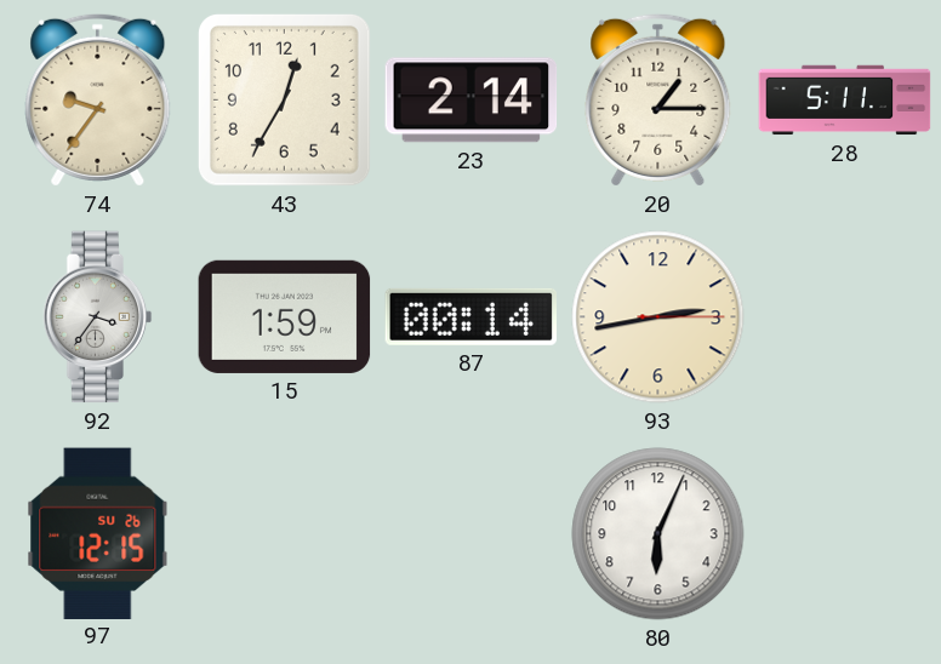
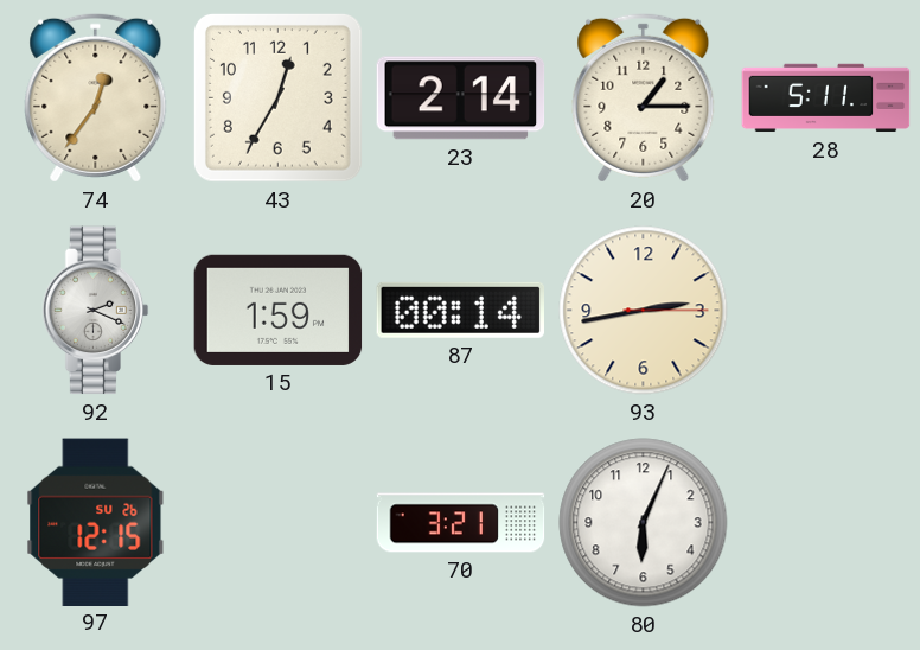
74: 9:36 -> 12:36 (96, 97)
92: 3:36 -> 2:19 (96, 311)
70: none -> 3:21 (461, 523)
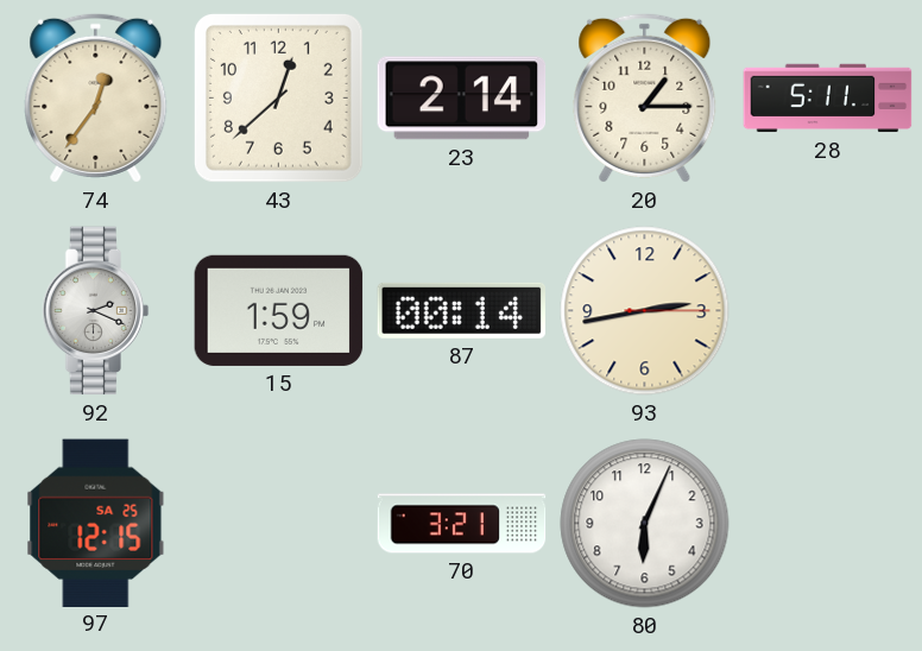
43: 12:35 -> 12:38 (278, 97)
97 date: SU 26 -> SA 25 (96, 523)
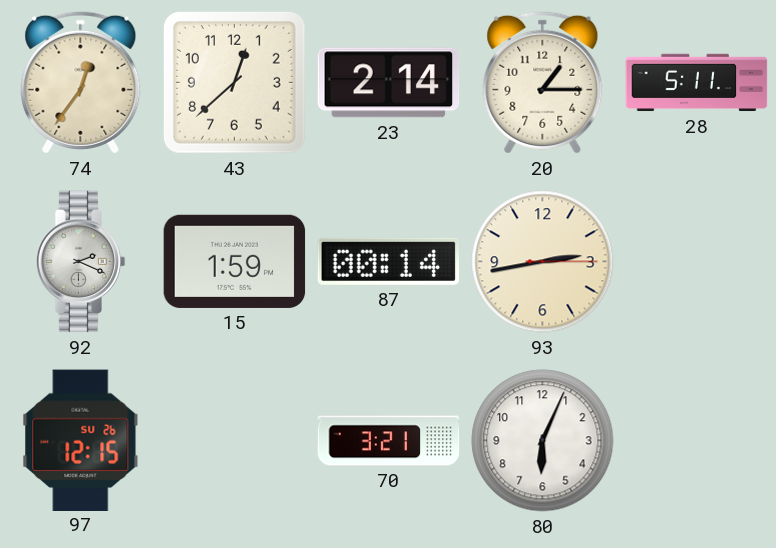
97 date: SA 25 -> SU 26 (81, 440)
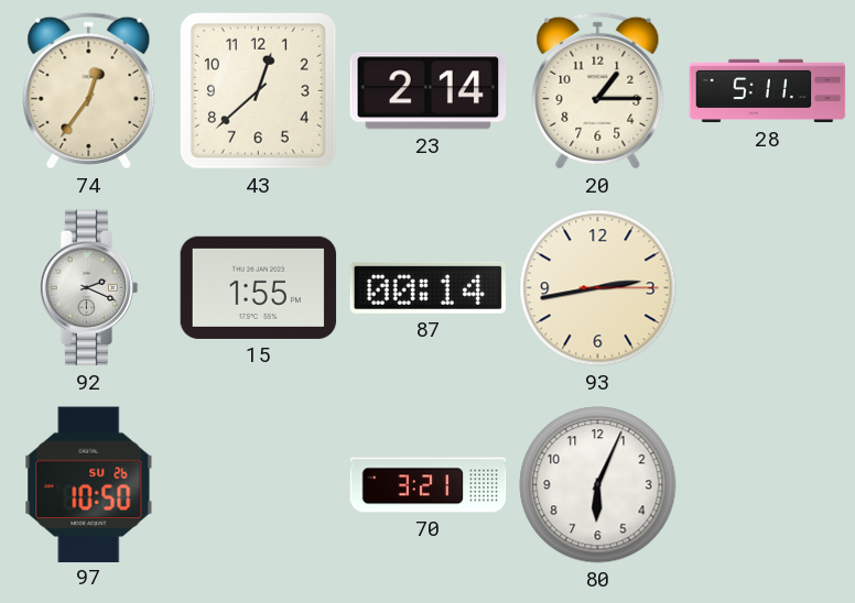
15: 1:59 -> 1:55 (259, 287)
97: 12:15 -> 10:50 (89, 484)
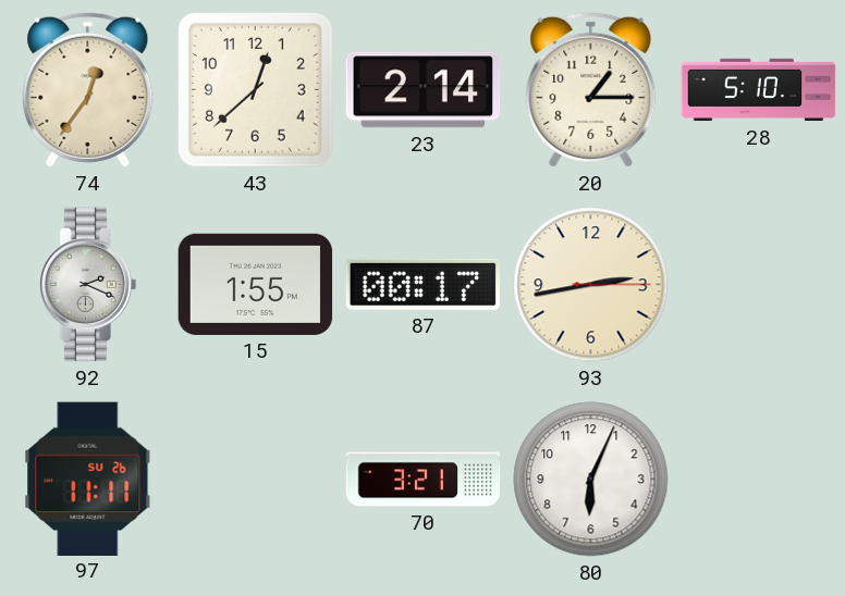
28: 5:11 -> 5:10 (759, 90)
87: 00:14 -> 00:17 (424, 284)
97: 10:50 -> 11:11 (88, 479)
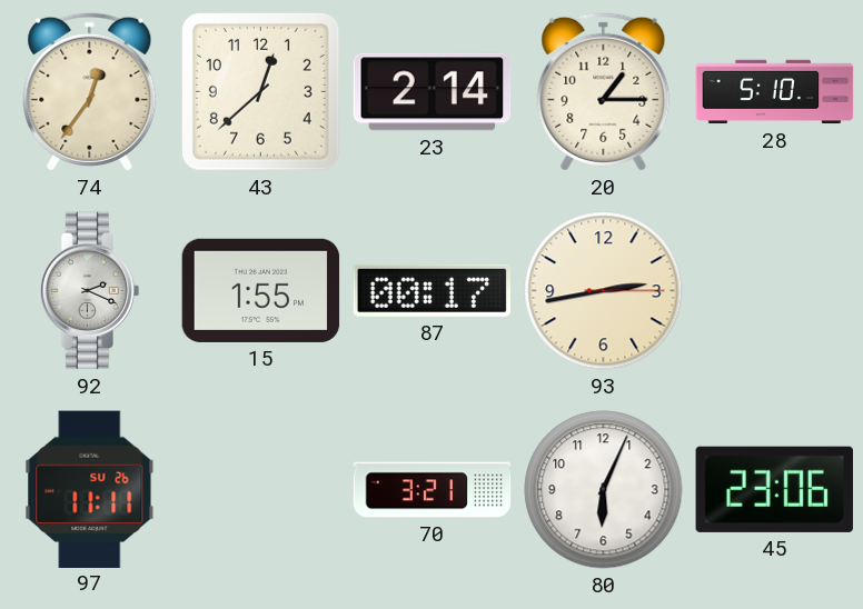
45: none -> 23:06 (774, 489)
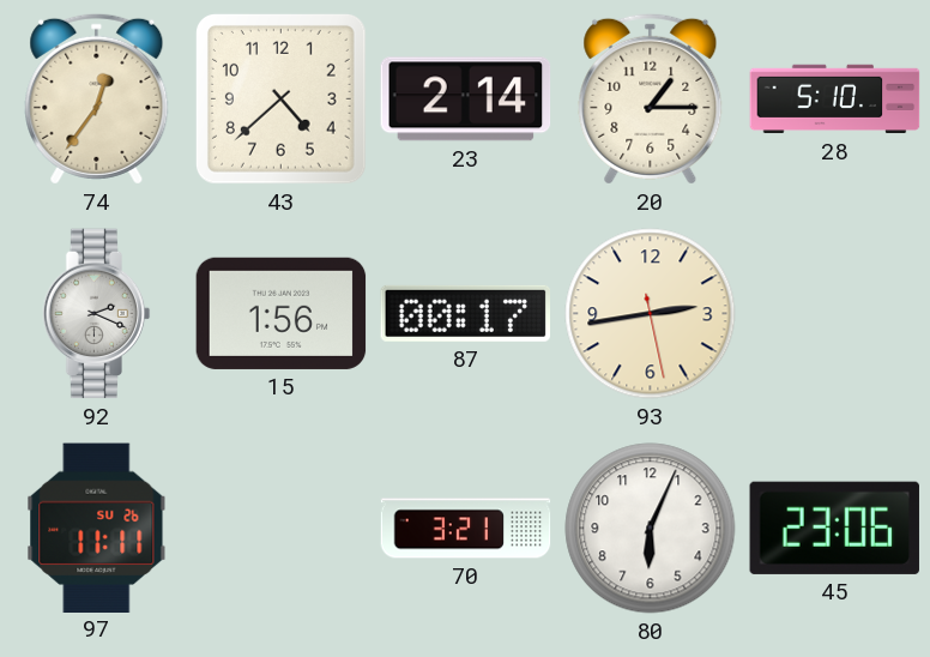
43: 12:38 -> 4:38 (280, 98)
15: 1:55 -> 1:56 (282, 313)
93: 2:43:15 -> 2:43:28 (651, 314)
